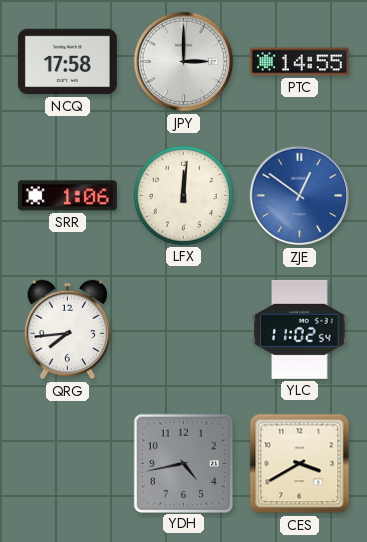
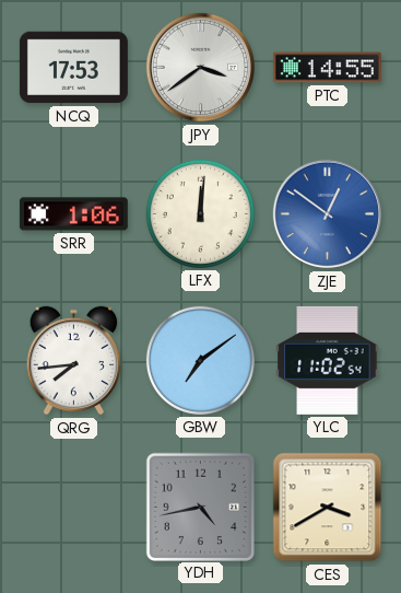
NCQ: 17:58 -> 17:53 (73, 68)
JPY: 3:00 -> 3:39 (201, 68)
GBW: none -> 7:09 (200, 360)
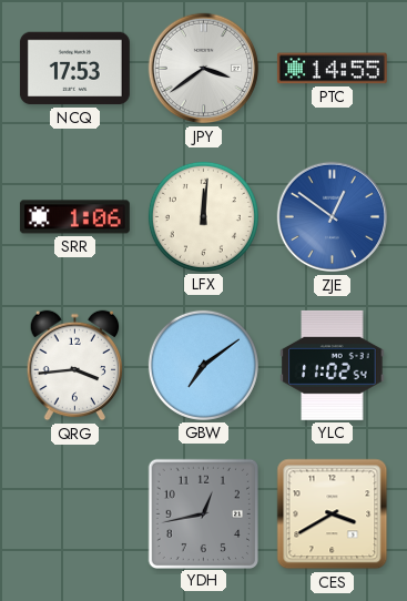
QRG: 7:44 -> 3:44 (75, 366)
YDH: 4:43 -> 12:43 (203, 513)
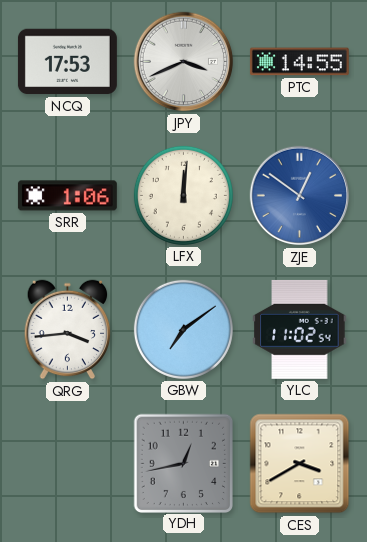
JPY: 3:39 -> 3:41 (184, 62)
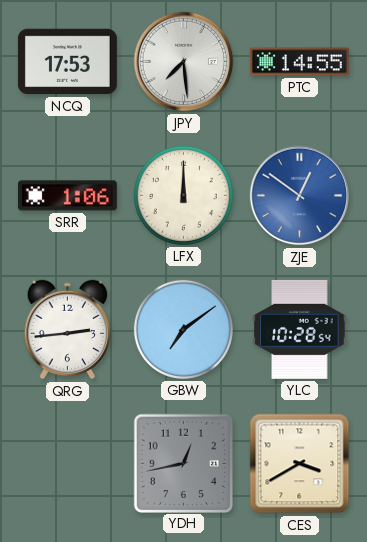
JPY: 3:41 -> 7:29 (184, 62)
LFX: 12:01 -> 12:00 (183, 195)
QRG: 3:44 -> 2:44 (68, 330)
YLC: 11:02 -> 10:28 (300, 329)
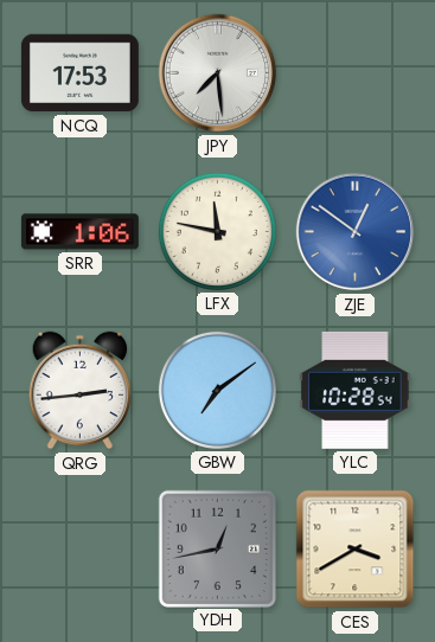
PTC: 14:55 -> none (299, 62)
LFX: 12:00 -> 11:47 (217, 231)
